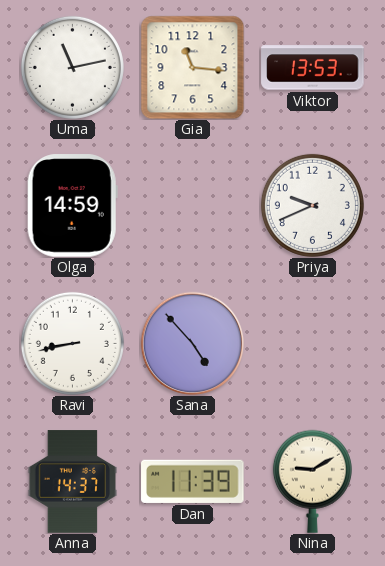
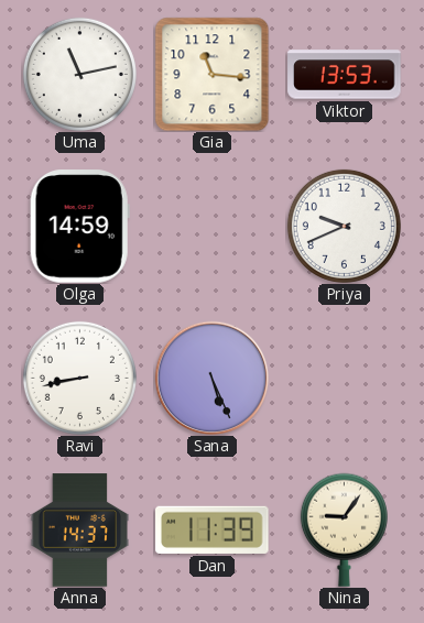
Sana: 4:53 -> 5:26 (211, 378)
Nina: 9:10 -> 9:06 (344, 529)
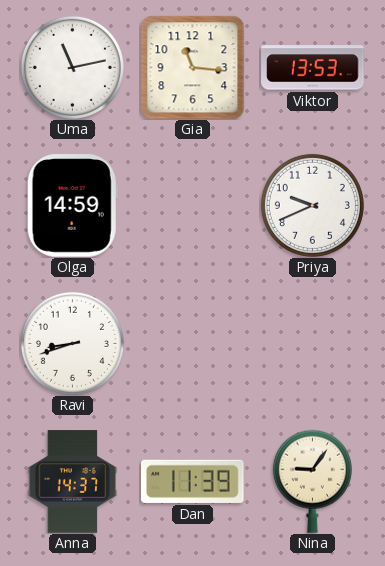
Ravi: 8:43 -> 8:42 (72, 343)
Sana: 5:26 -> none (211, 378)
